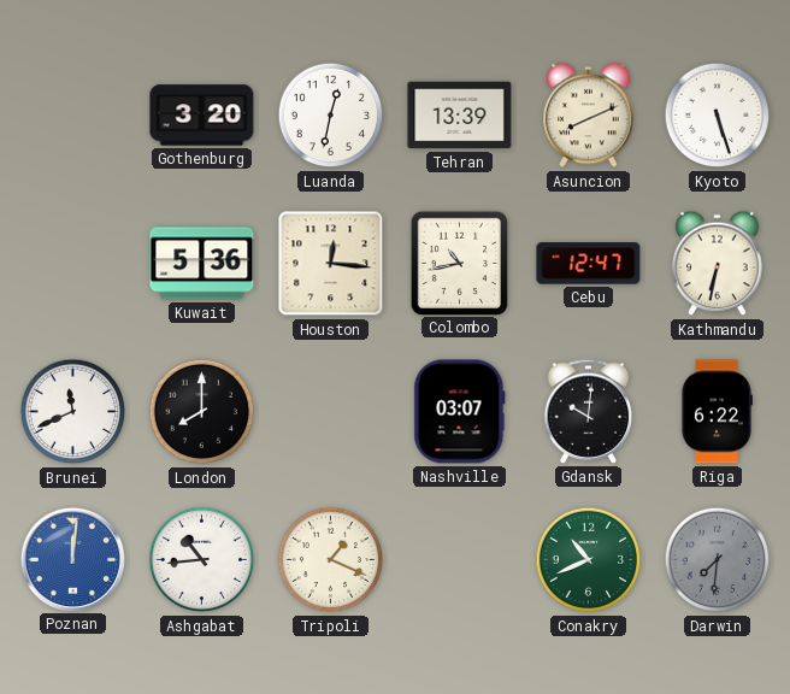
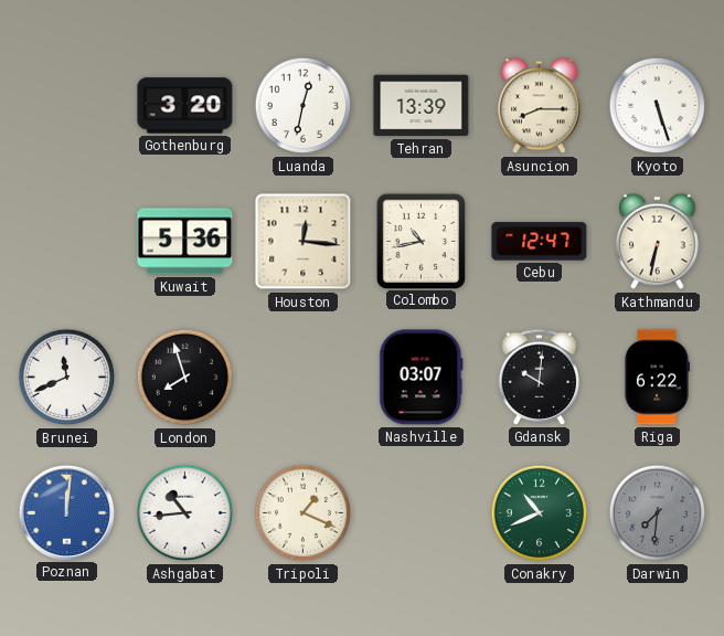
Asuncion: 8:11 -> 8:15 (540, 106)
London: 8:00 -> 7:57 (185, 378)
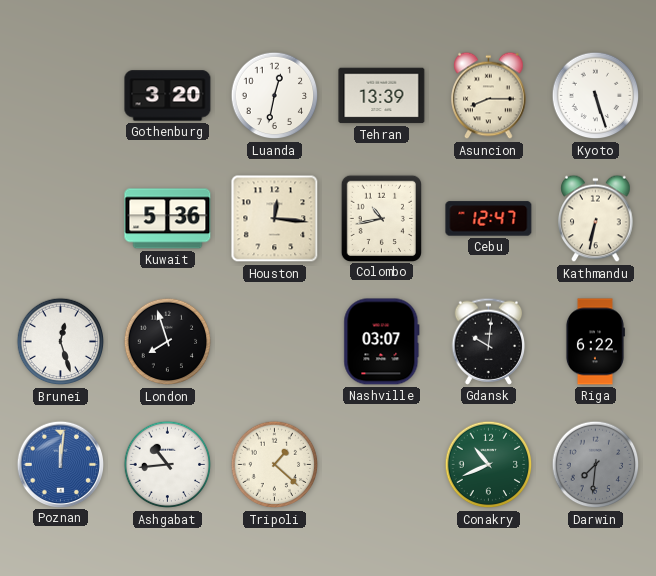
Brunei: 11:41 -> 12:27 (61, 342)
Tripoli: 1:19 -> 1:22 (275, 465)
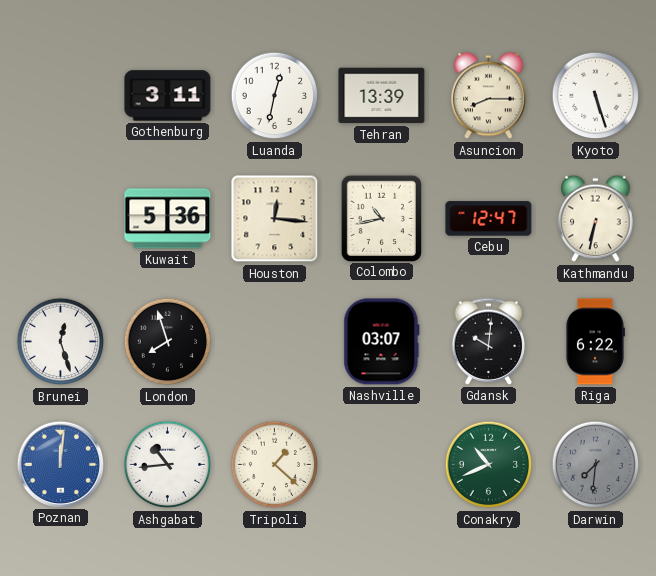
Gothenburg: 3:20 -> 3:11 (168, 96)
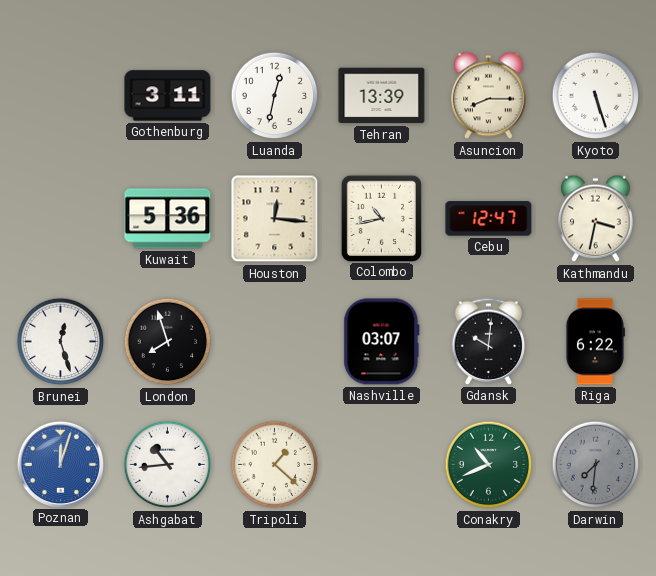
Kathmandu: 6:32 -> 3:32 (596, 219)
Poznan: 12:01 -> 12:03 (60, 464)
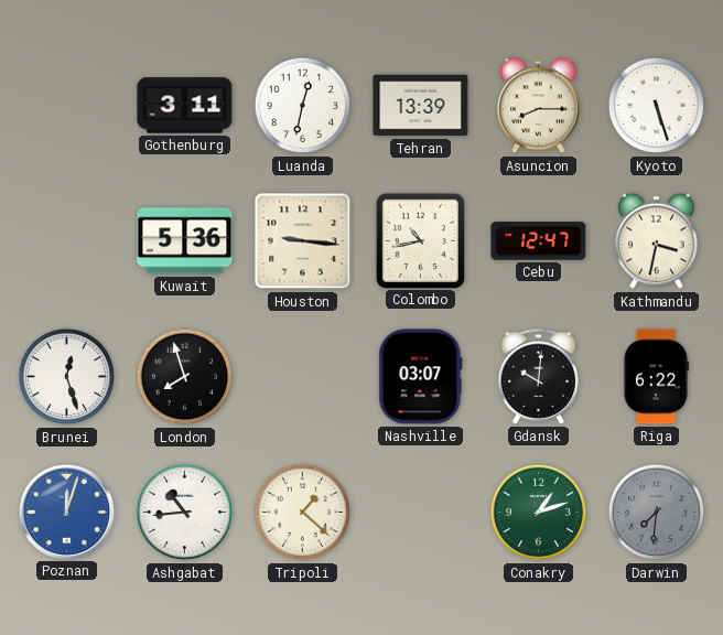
Houston: 12:16 -> 9:16 (303, 241)
Conakry: 10:41 -> 1:12 (539, 513)
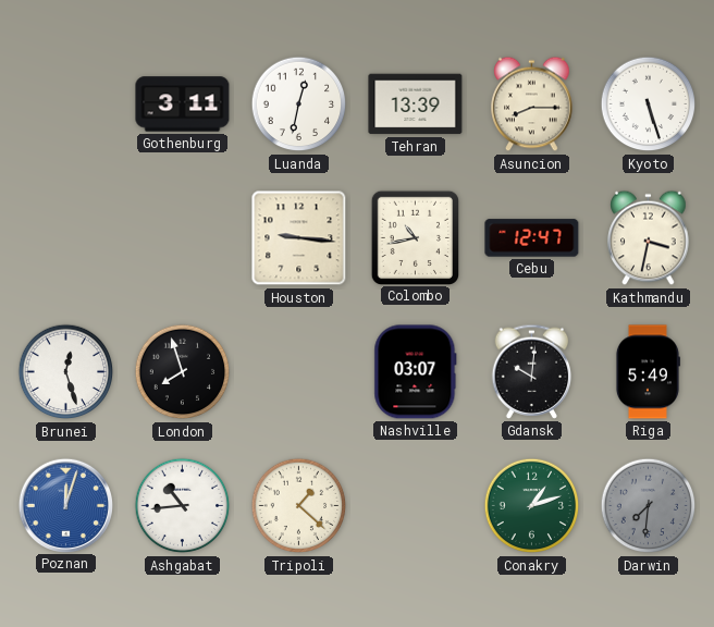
Kuwait: 5:36 -> none (185, 241)
Riga: 6:22 -> 5:49 (648, 372)
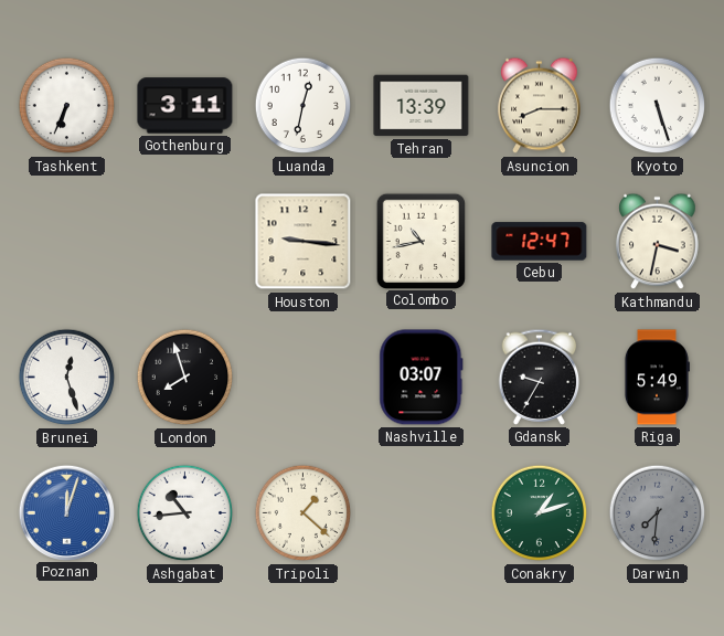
Tashkent: none -> 6:34 (67, 106)
Gdansk: 10:01 -> 9:35 (540, 377)
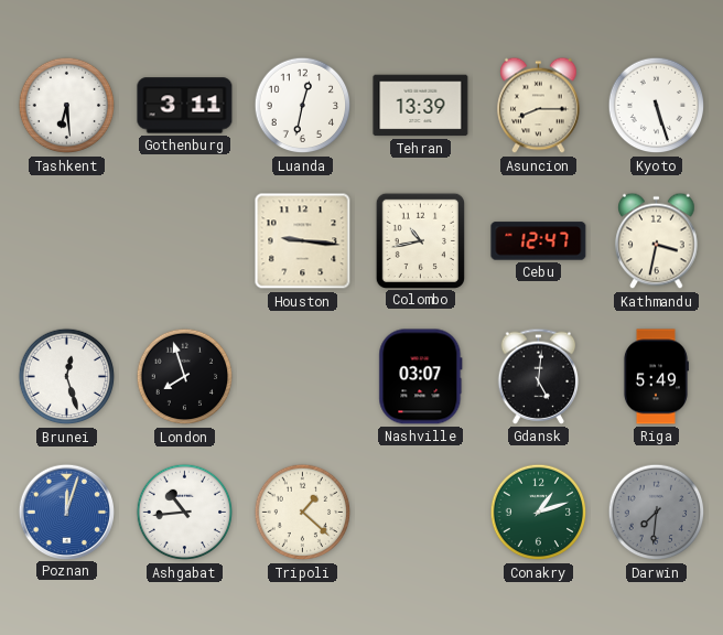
Tashkent: 6:34 -> 6:29 (67, 106)
Gdansk: 9:35 -> 5:01 (539, 376)
